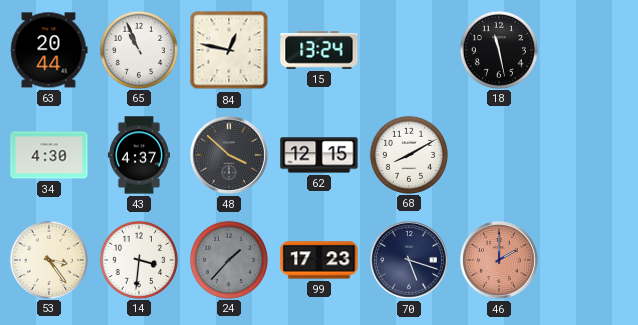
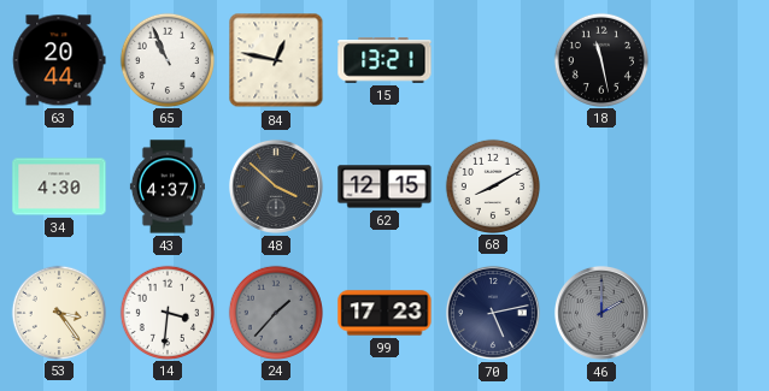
15: 13:24 -> 13:21 (384, 60)
70: 5:18 -> 5:13 (493, 313)
46 dial: salmon -> grey (601, 313)
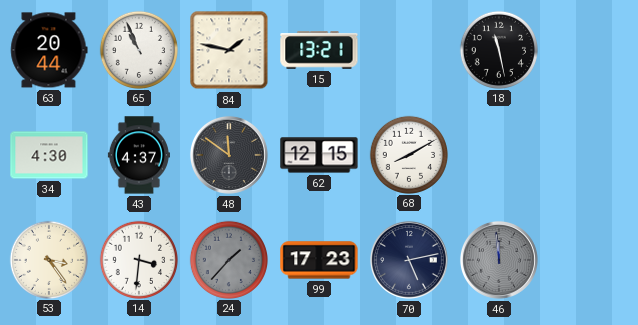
84: 12:47 -> 1:47 (229, 50)
48: 3:52 -> 11:51 (229, 155)
46: 2:00 -> 11:59 (499, 260)
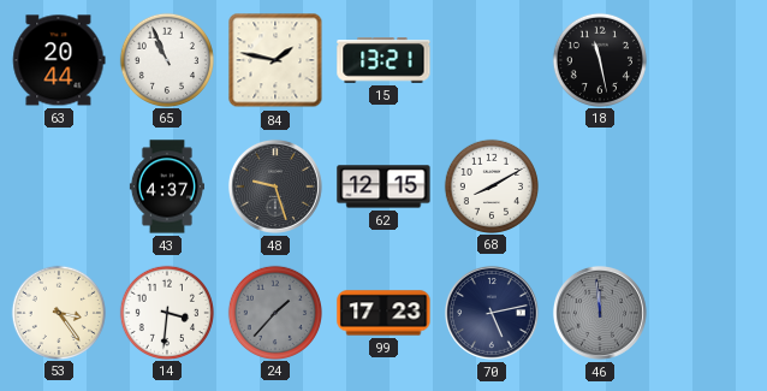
34: 4:30 -> none (49, 155)
48: 11:51 -> 9:27 (275, 186)
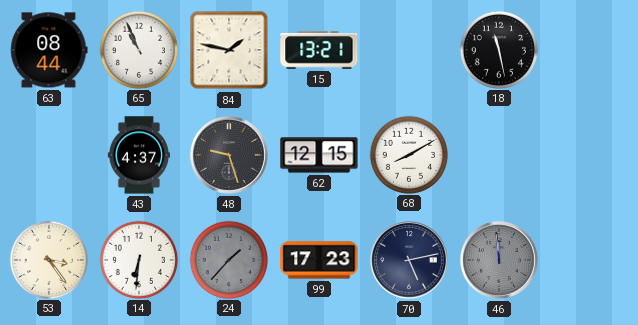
63: 20:44 -> 08:44 (49, 50)
14: 3:31 -> 6:31 (138, 259)
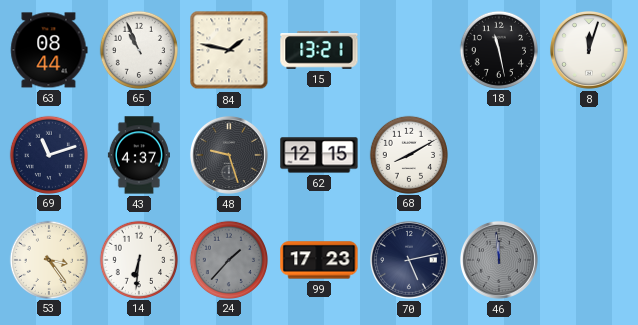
8: none -> 12:03 (589, 50)
69: none -> 11:12 (48, 154)
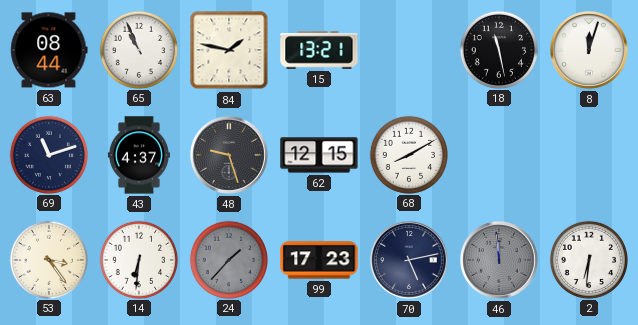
2: none -> 6:31 (588, 259)
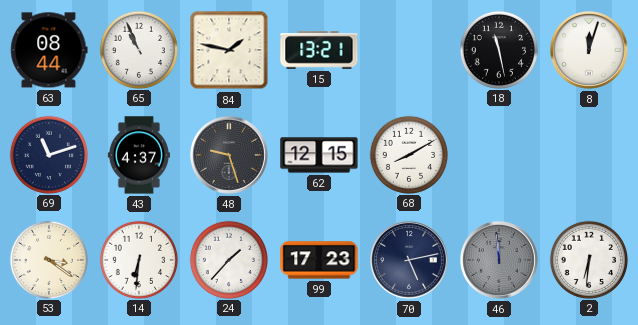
53: 3:24 -> 3:21 (48, 259)
24 dial: grey -> white (228, 259)
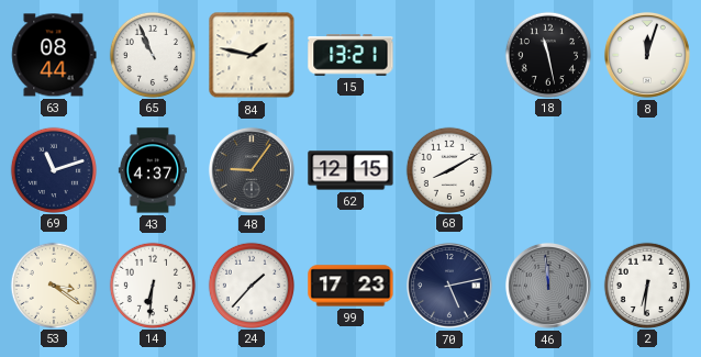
48: 9:27 -> 9:06 (252, 170)
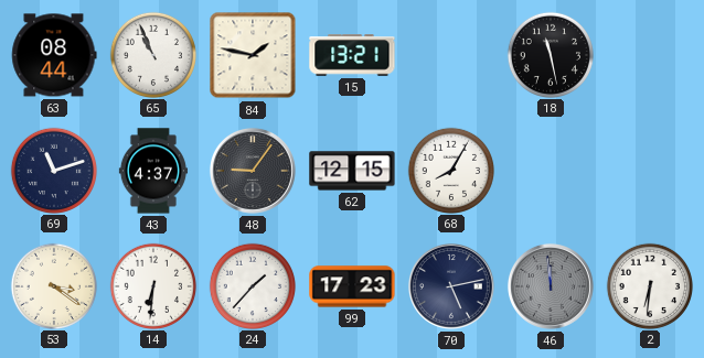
8: 12:03 -> none (647, 55)
68: 8:10 -> 8:05 (450, 170)
